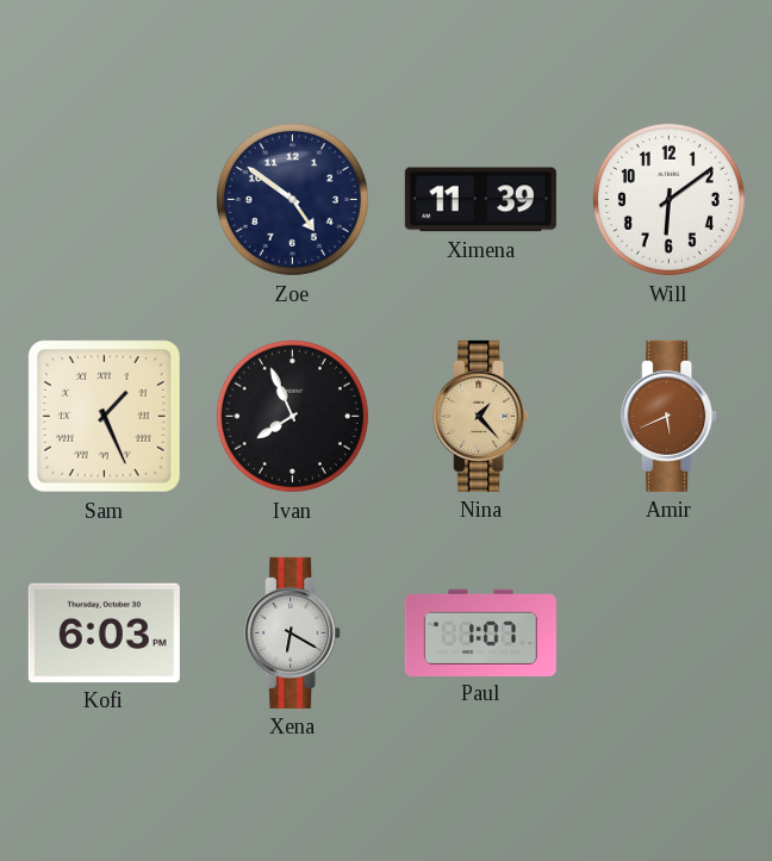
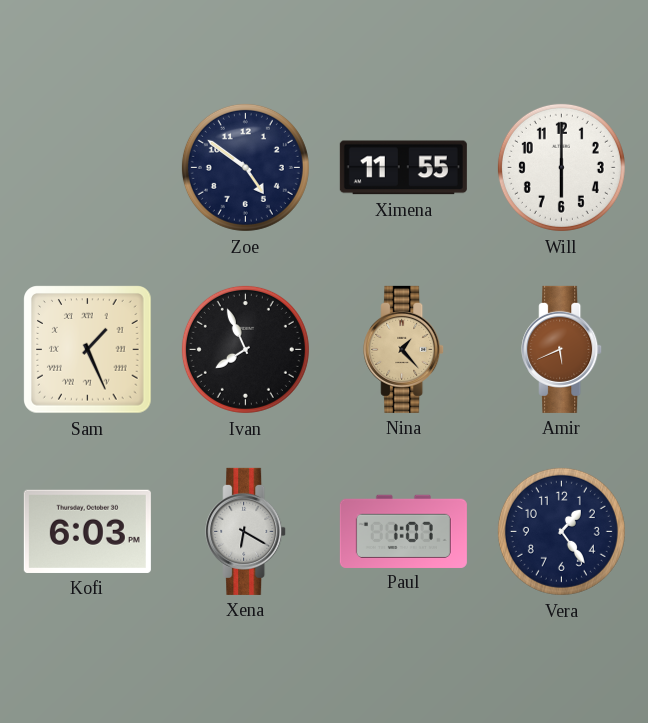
Ximena: 11:39 -> 11:55 (403, 168)
Will: 6:09 -> 6:00 (561, 167)
Vera: none -> 1:24 (561, 531)
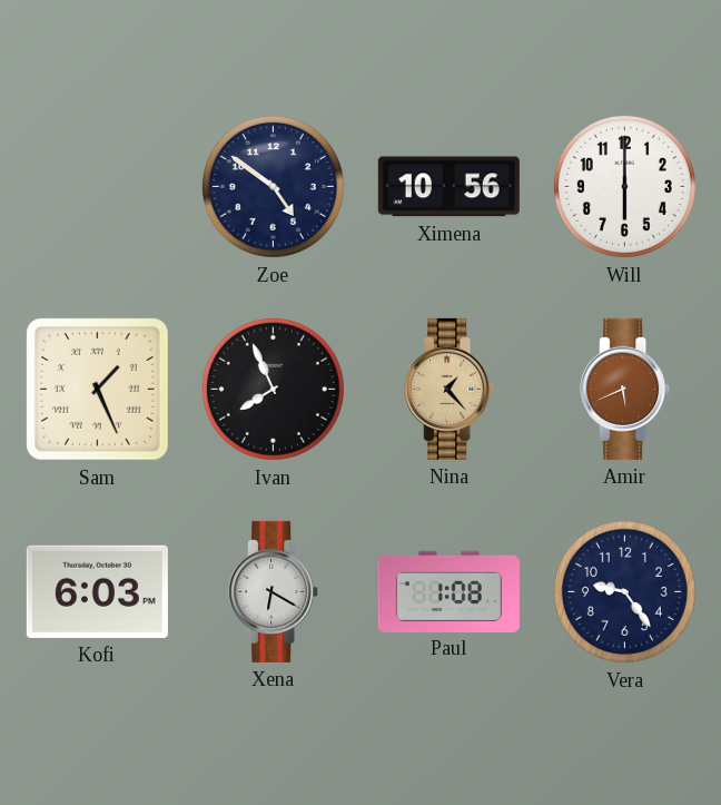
Ximena: 11:55 -> 10:56 (448, 187)
Paul: 1:07 -> 1:08 (448, 591)
Vera: 1:24 -> 9:24 (624, 591)
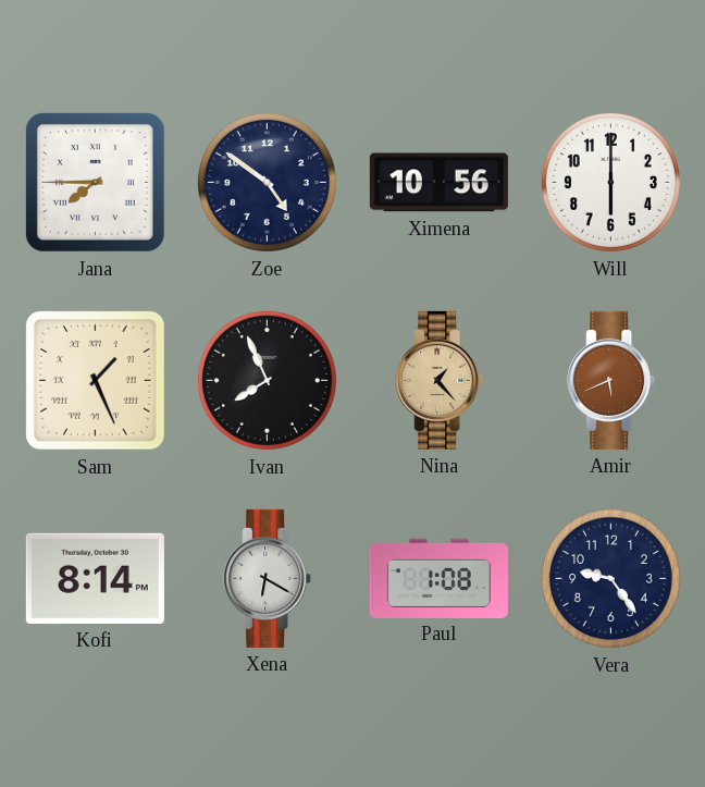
Jana: none -> 7:45 (95, 182)
Kofi: 6:03 -> 8:14 (95, 578)
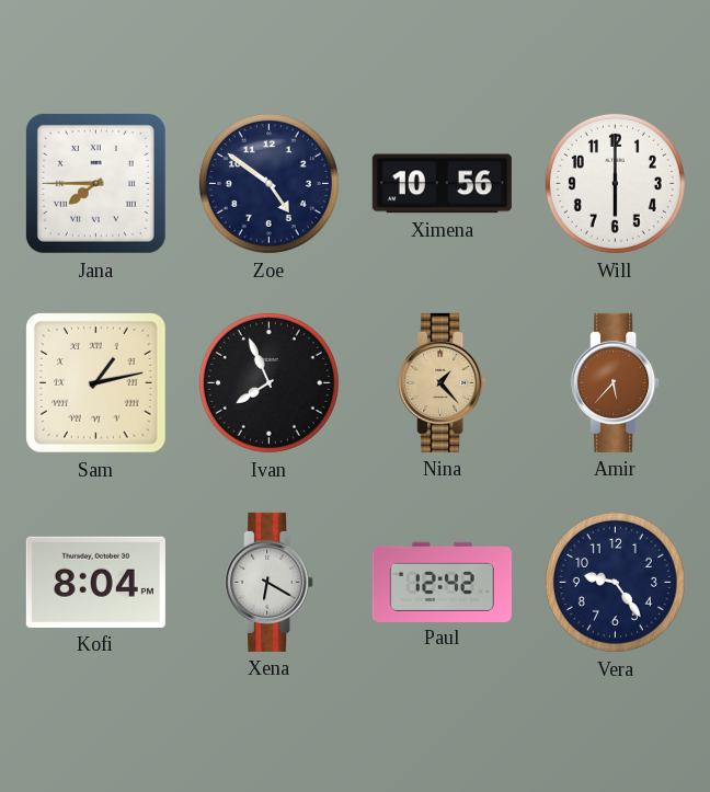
Sam: 1:26 -> 1:13 (96, 383)
Amir: 5:41 -> 5:37 (616, 382)
Kofi: 8:14 -> 8:04 (95, 582)
Paul: 1:08 -> 12:42 (442, 582)
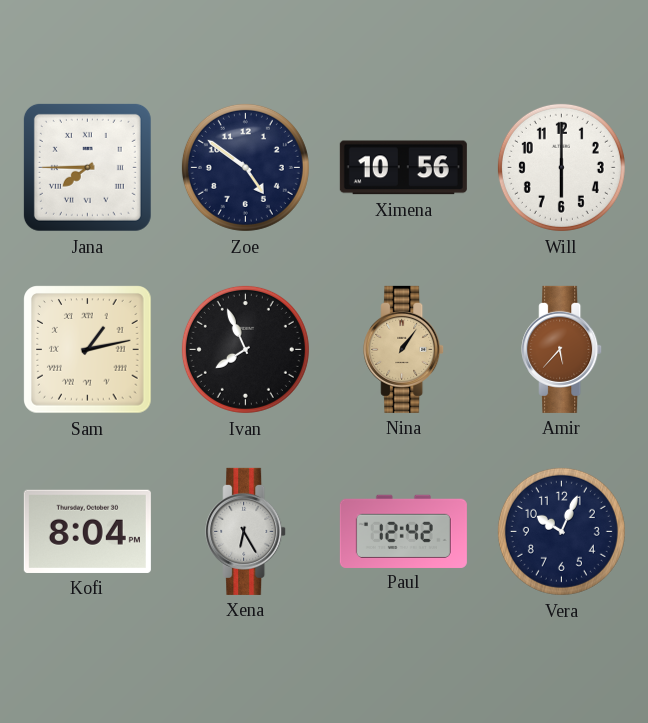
Nina: 1:23 -> 1:06 (404, 349)
Xena: 6:20 -> 6:25 (246, 531)
Vera: 9:24 -> 10:04 (561, 531)
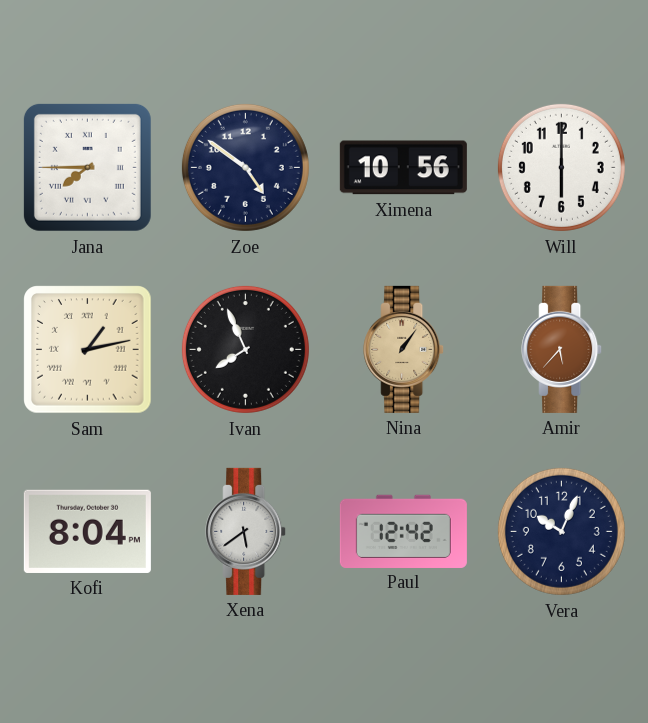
Xena: 6:25 -> 5:39 (246, 531)
